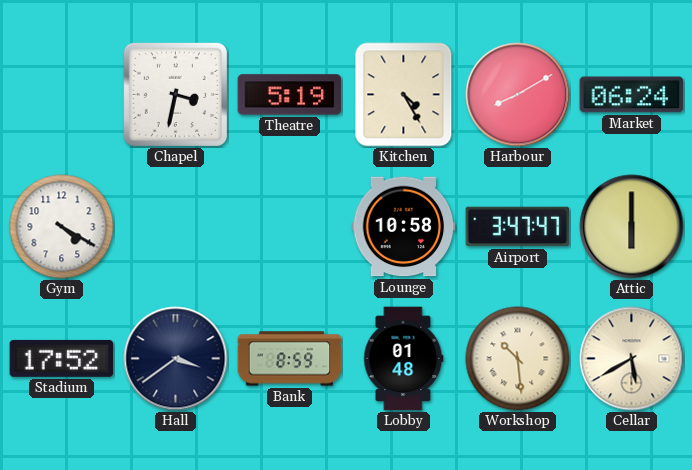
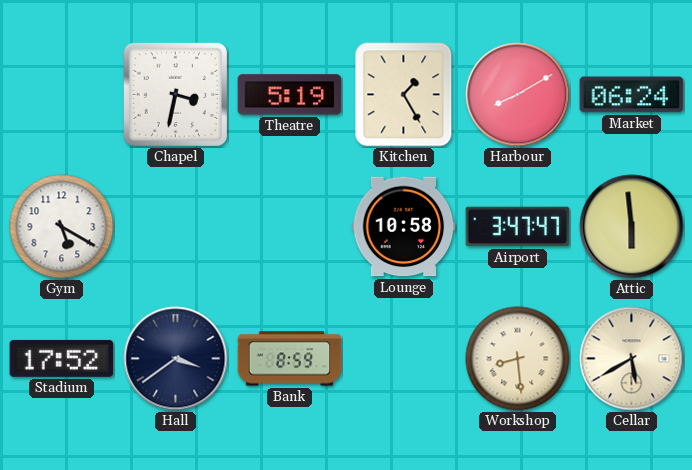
Kitchen: 4:25 -> 1:25 (404, 95)
Gym: 4:20 -> 5:20 (62, 227)
Attic: 6:00 -> 5:59 (632, 227)
Lobby: 01:48 -> none (403, 359)
Workshop: 10:29 -> 8:29 (518, 359)
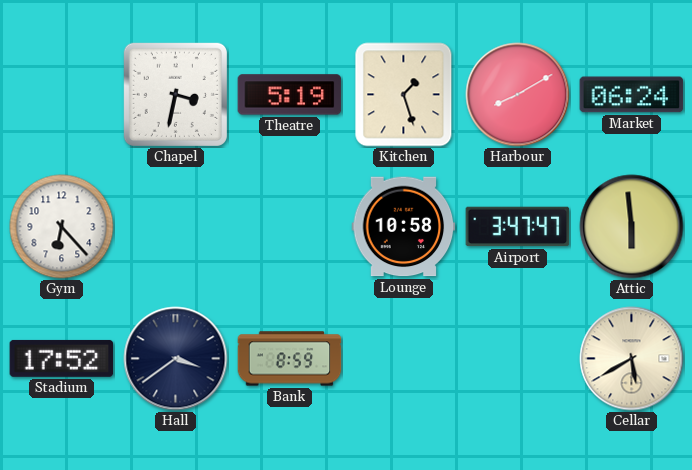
Kitchen: 1:25 -> 1:27 (404, 95)
Gym: 5:20 -> 6:23 (62, 227)
Workshop: 8:29 -> none (518, 359)
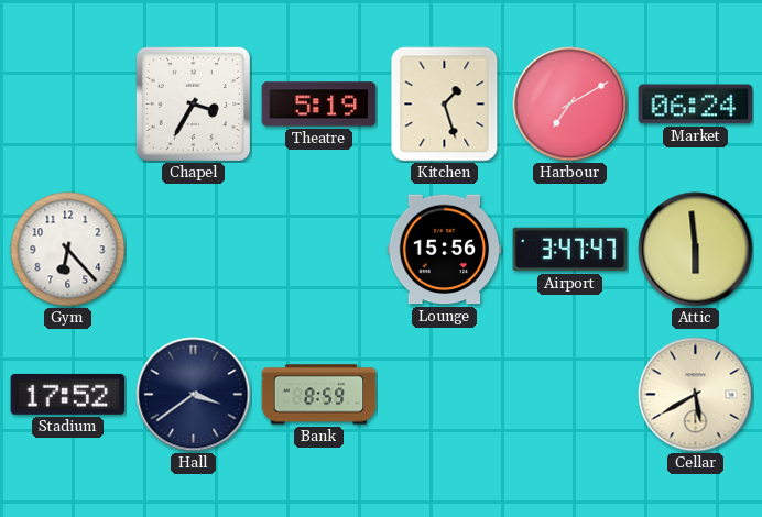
Chapel: 3:32 -> 3:35 (193, 103)
Harbour: 8:10 -> 7:10 (570, 105)
Lounge: 10:58 -> 15:56 (445, 250)
